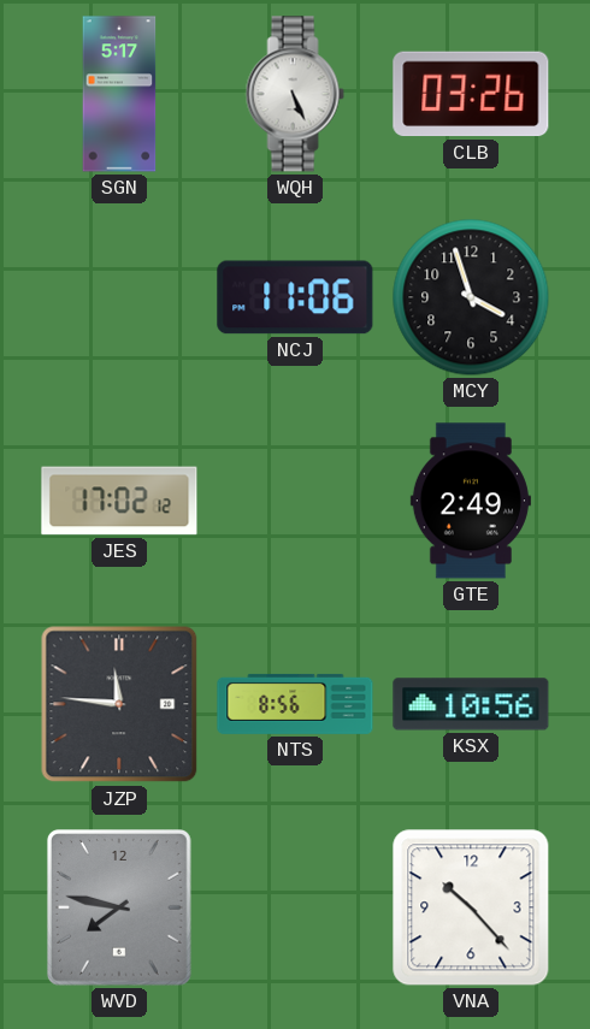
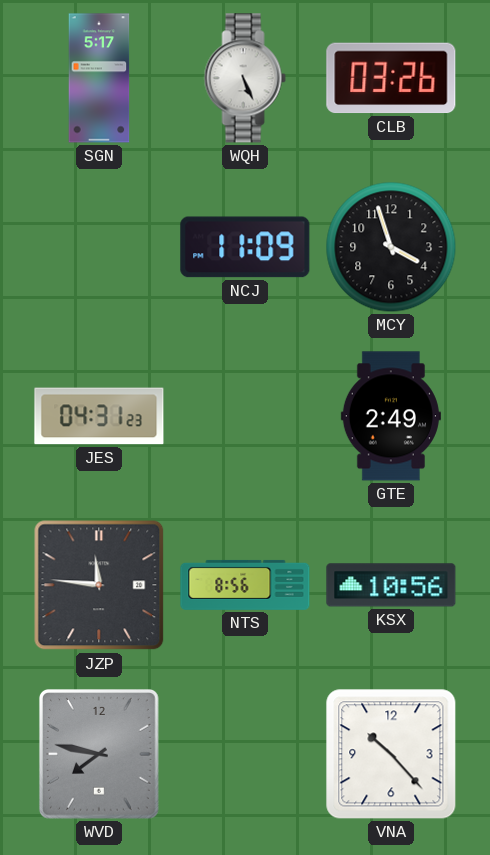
NCJ: 11:06 -> 11:09 (245, 247)
JES: 17:02 -> 04:31 (99, 416)
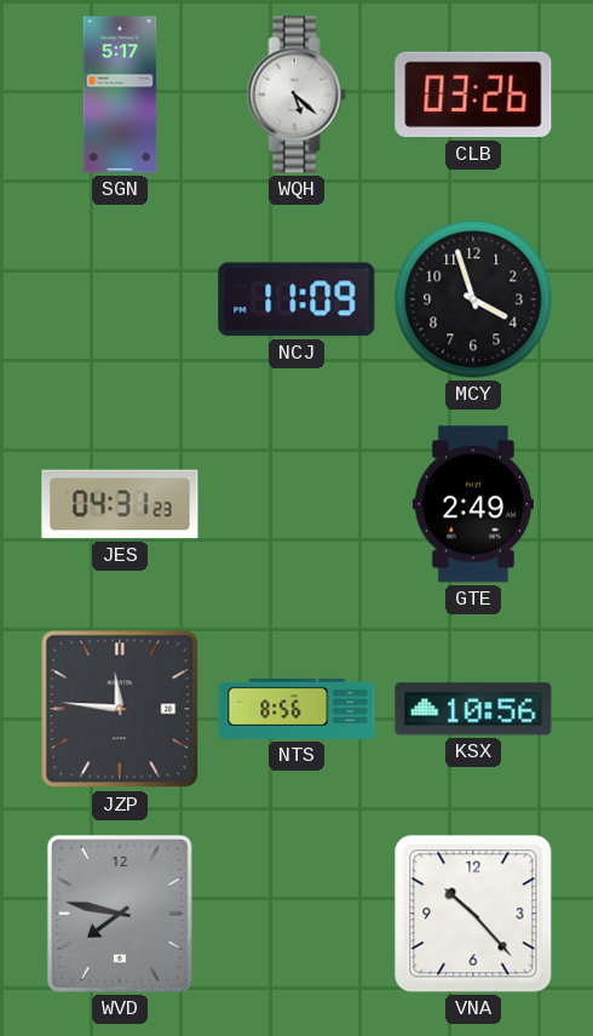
WQH: 5:26 -> 5:22 (296, 95)
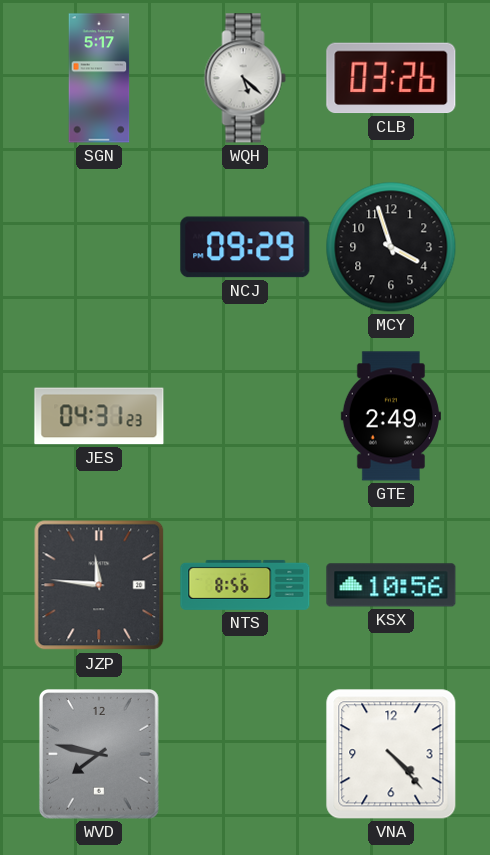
NCJ: 11:09 -> 09:29 (245, 247)
VNA: 10:23 -> 4:23 (391, 754)
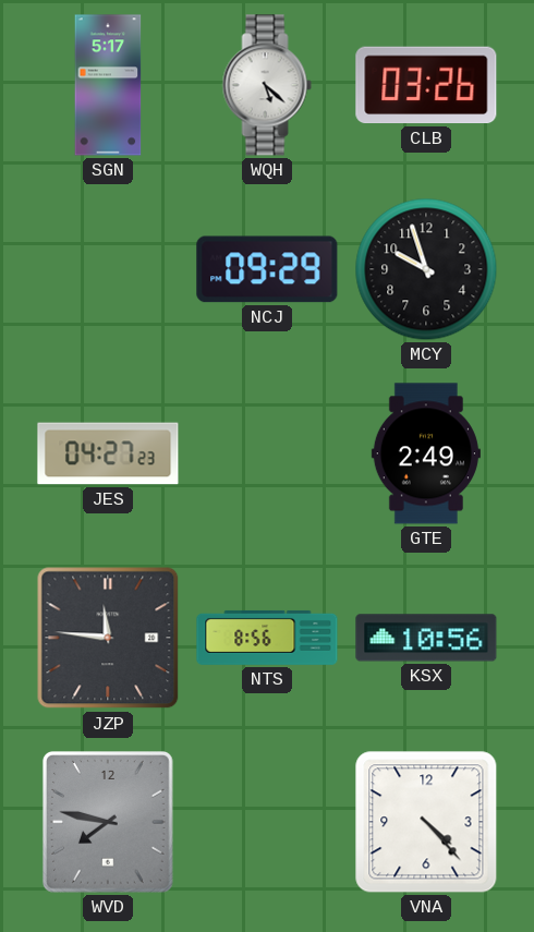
MCY: 3:57 -> 9:57 (426, 269)
JES: 04:31 -> 04:27 (108, 453)
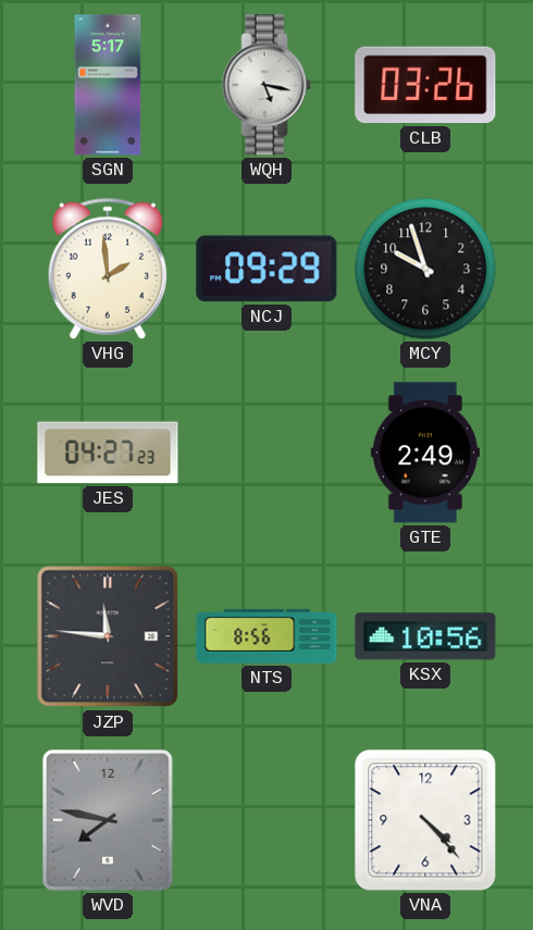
WQH: 5:22 -> 5:17 (266, 85)
VHG: none -> 1:59 (108, 269)
